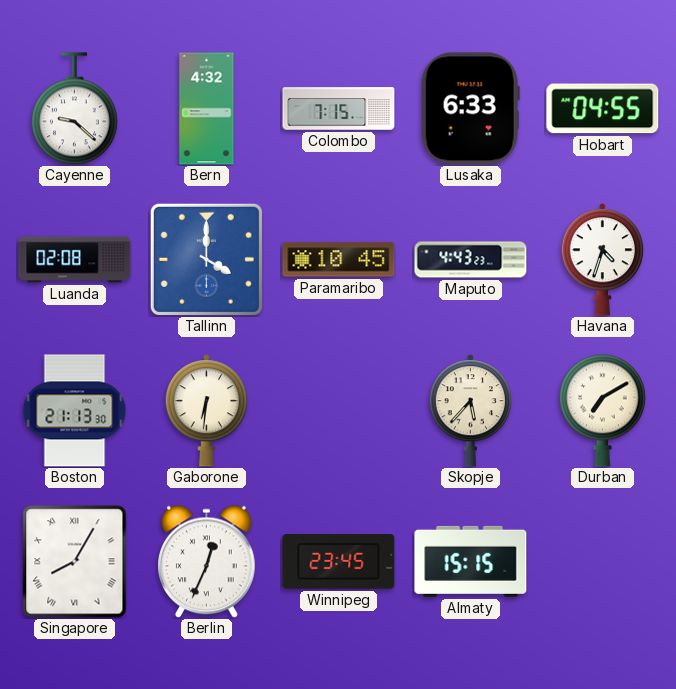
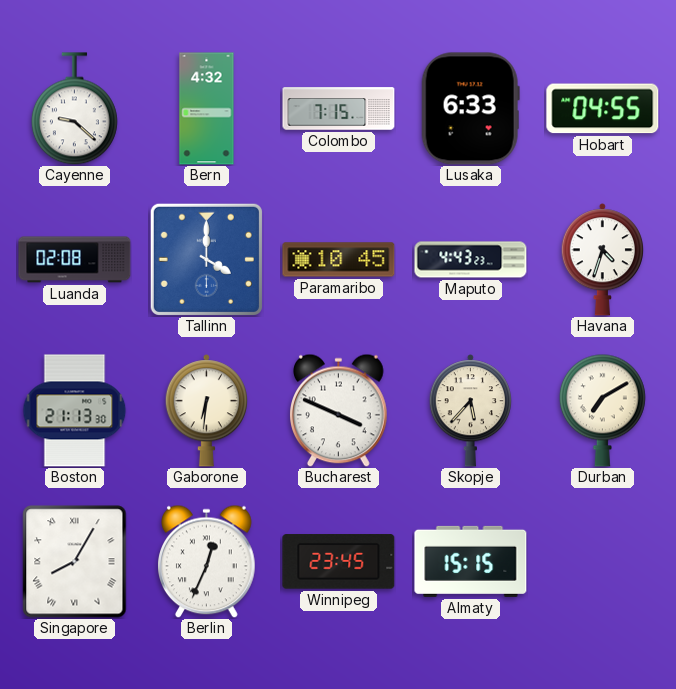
Bucharest: none -> 3:49 (339, 410)
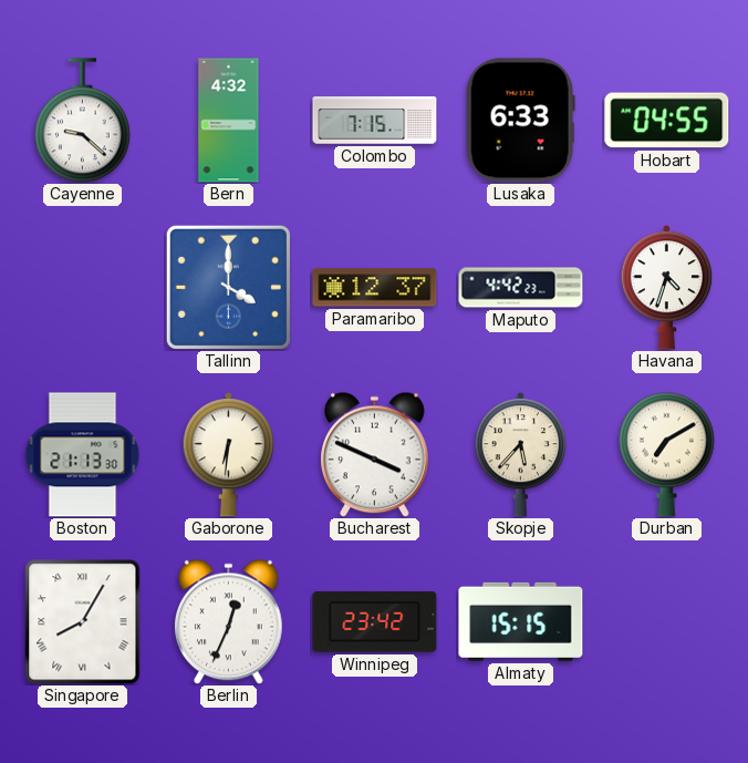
Luanda: 02:08 -> none (75, 260)
Paramaribo: 10:45 -> 12:37 (375, 288)
Maputo: 4:43 -> 4:42 (521, 288)
Winnipeg: 23:45 -> 23:42 (375, 622)
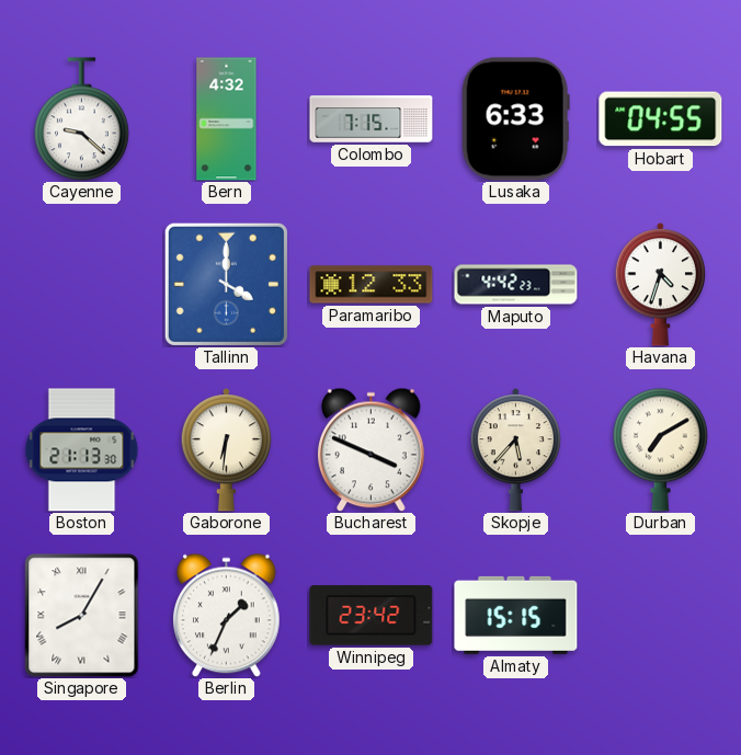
Paramaribo: 12:37 -> 12:33 (372, 285)
Berlin: 12:34 -> 1:34 (227, 615)
